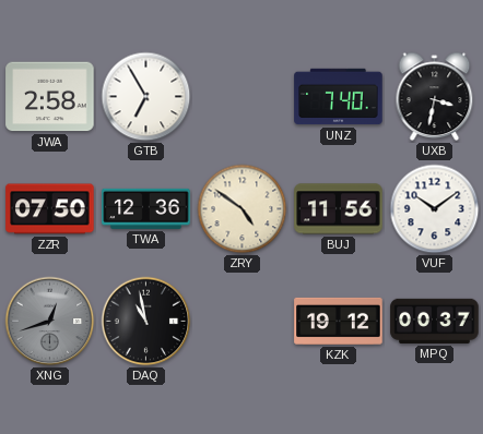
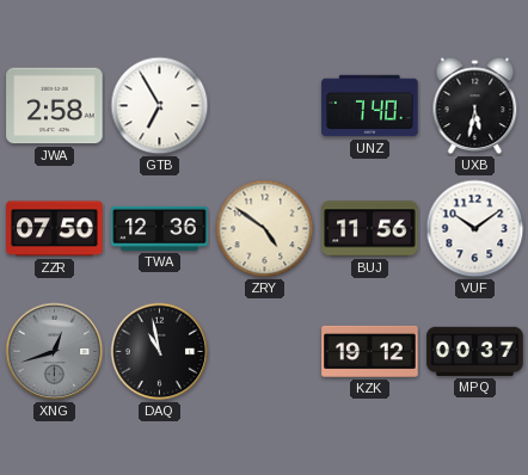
UXB: 3:32 -> 5:32 (475, 106)
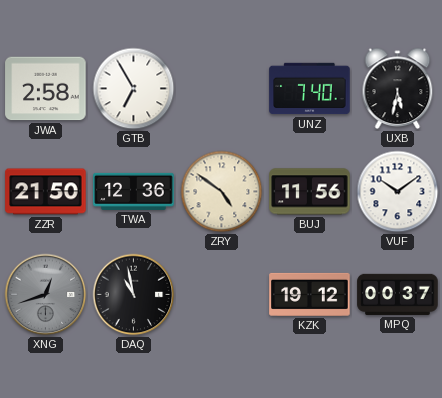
ZZR: 07:50 -> 21:50 (46, 192)
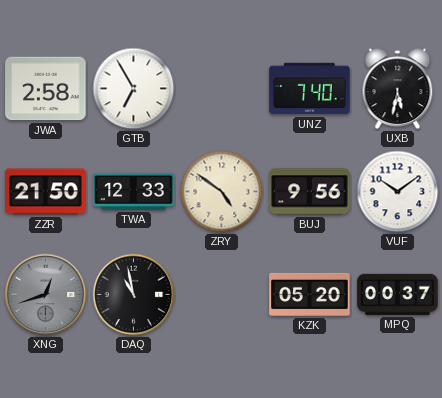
TWA: 12:36 -> 12:33 (134, 191)
BUJ: 11:56 -> 9:56 (310, 192)
KZK: 19:12 -> 05:20 (310, 294)
